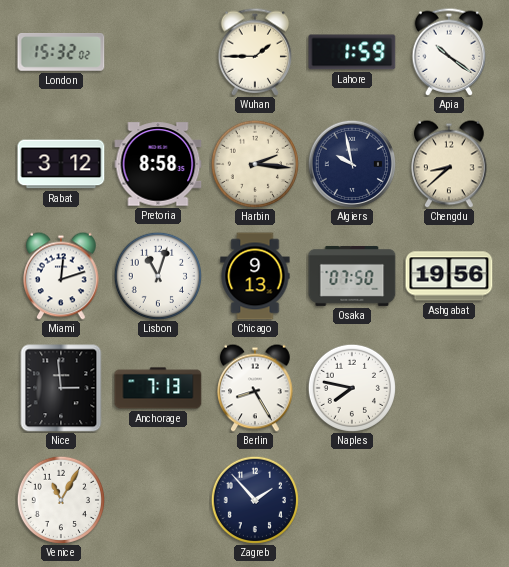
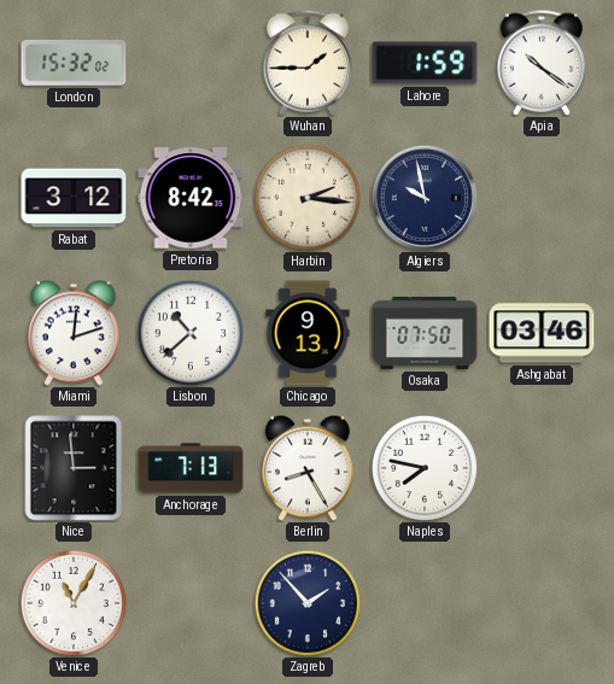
Pretoria: 8:58 -> 8:42 (191, 198)
Chengdu: 8:38 -> none (449, 164)
Lisbon: 11:03 -> 10:38 (189, 332)
Ashgabat: 19:56 -> 03:46 (542, 333)
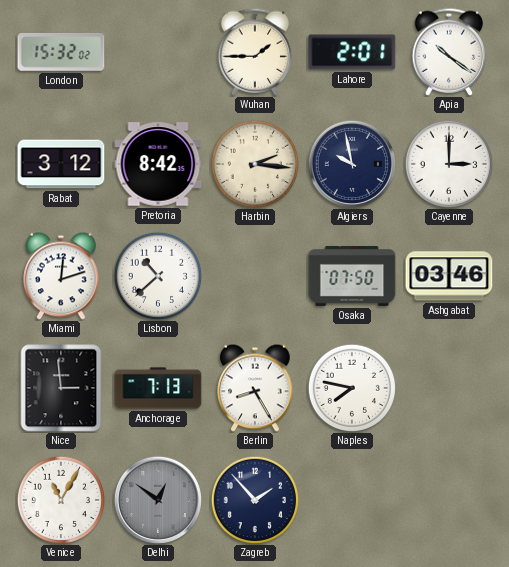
Lahore: 1:59 -> 2:01 (352, 52)
Cayenne: none -> 3:00 (448, 163)
Chicago: 9:13 -> none (308, 333)
Delhi: none -> 12:51 (158, 500)
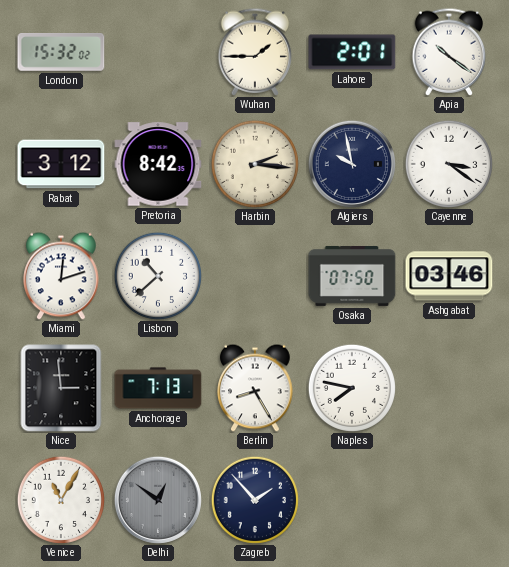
Cayenne: 3:00 -> 3:21 (448, 163)
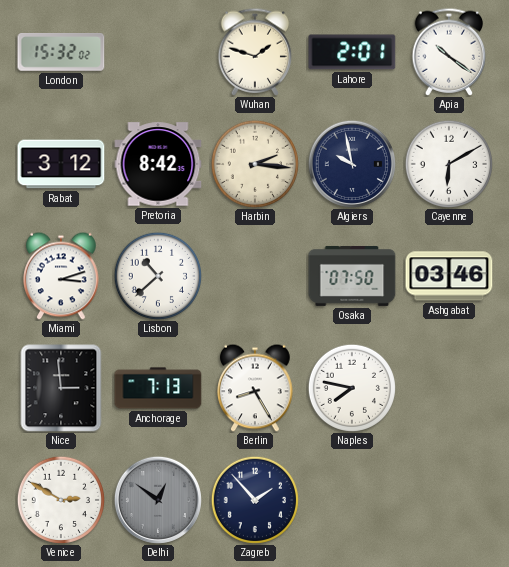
Wuhan: 1:45 -> 1:48 (255, 52)
Cayenne: 3:21 -> 6:10 (448, 163)
Miami: 12:12 -> 3:12 (61, 276)
Venice: 11:05 -> 2:50 (60, 499)
